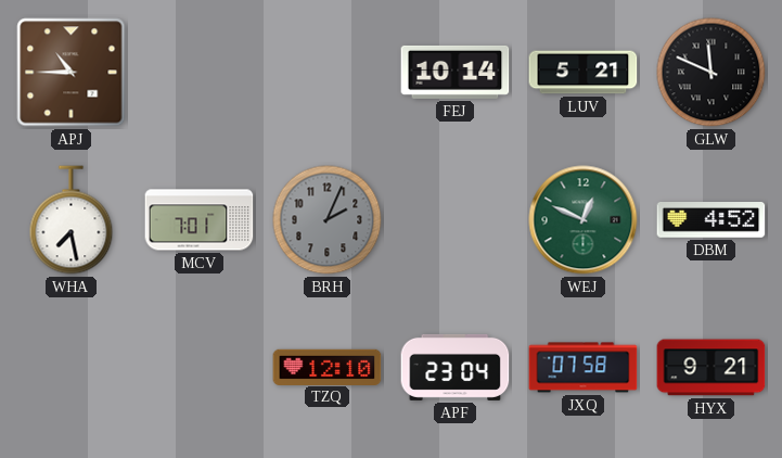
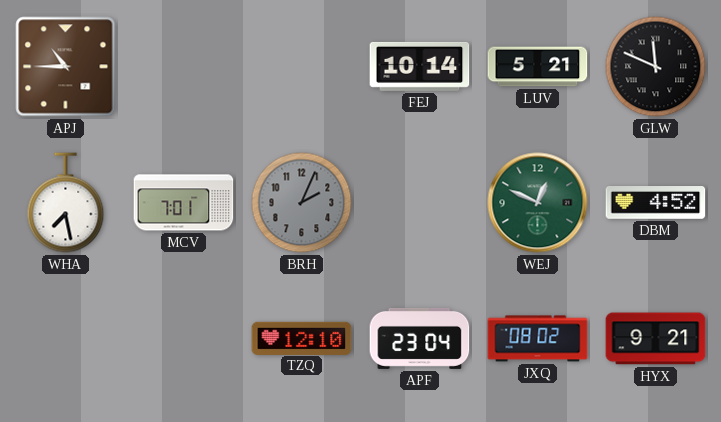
JXQ: 07:58 -> 08:02 (538, 339)
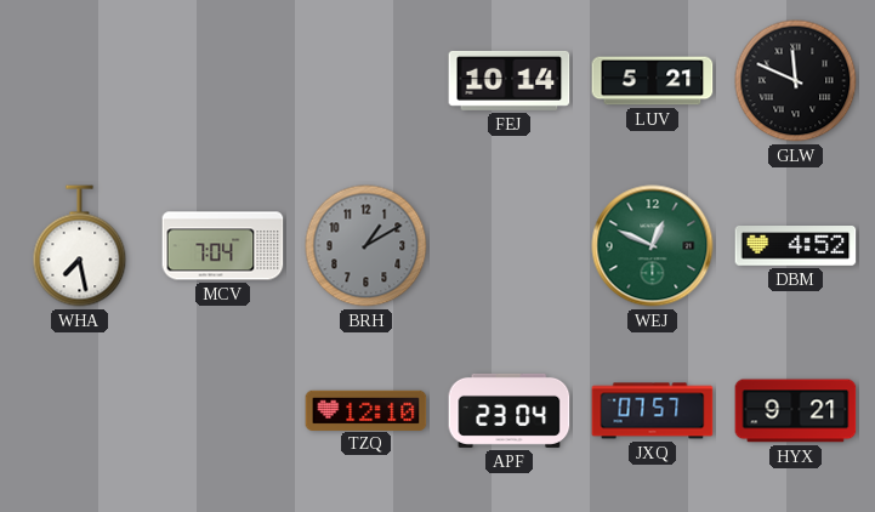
APJ: 10:45 -> none (66, 67)
MCV: 7:01 -> 7:04 (223, 246)
BRH: 2:04 -> 1:10 (367, 246)
JXQ: 08:02 -> 07:57 (653, 411)
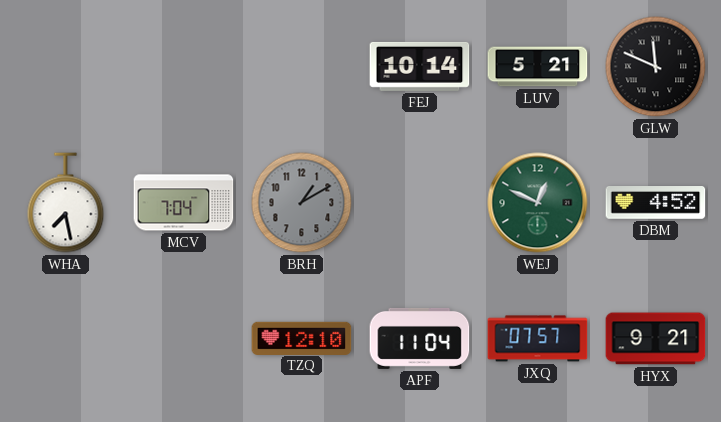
APF: 23:04 -> 11:04 (420, 338)
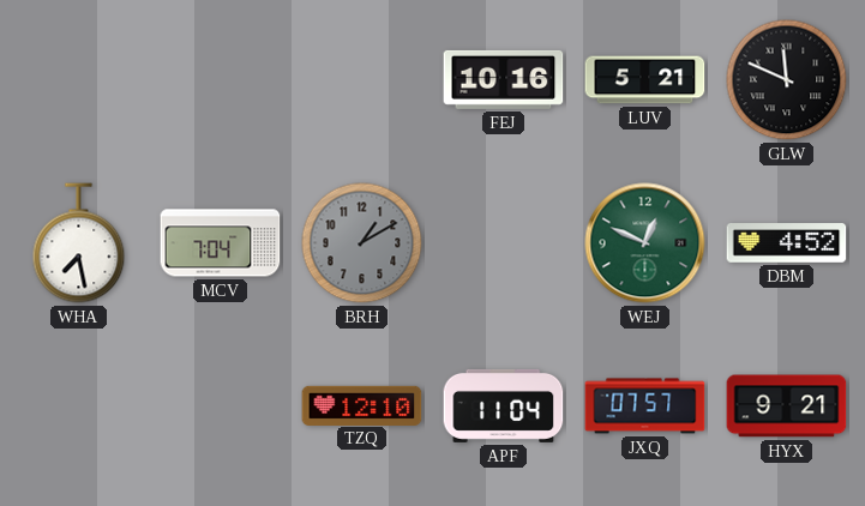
FEJ: 10:14 -> 10:16 (504, 79)
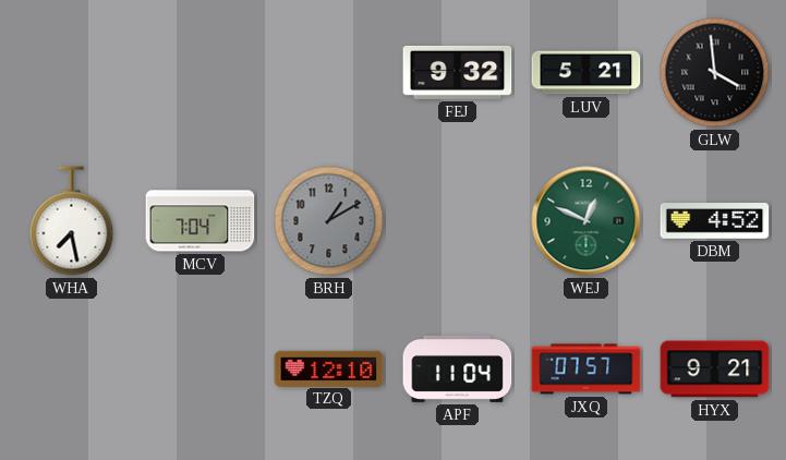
FEJ: 10:16 -> 9:32 (458, 72)
GLW: 11:49 -> 3:59 (715, 73)
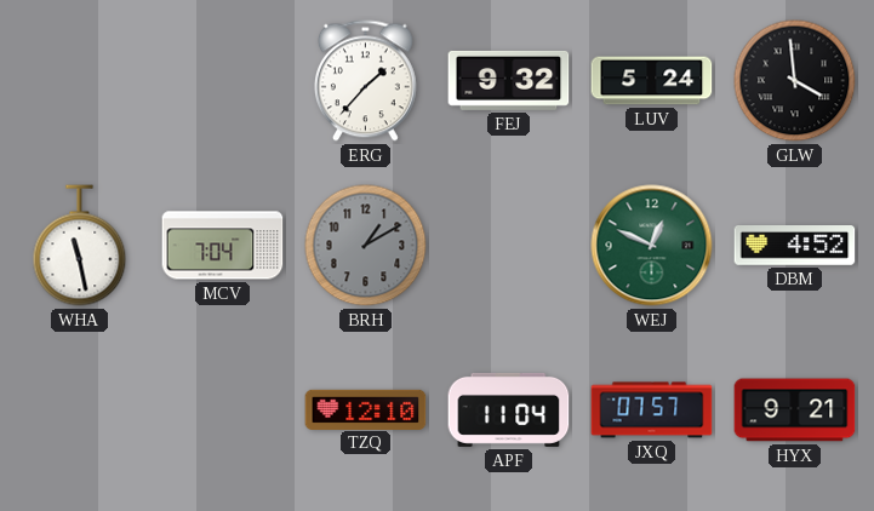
ERG: none -> 1:37 (365, 81)
LUV: 5:21 -> 5:24 (652, 81)
WHA: 7:28 -> 11:28 (80, 246)
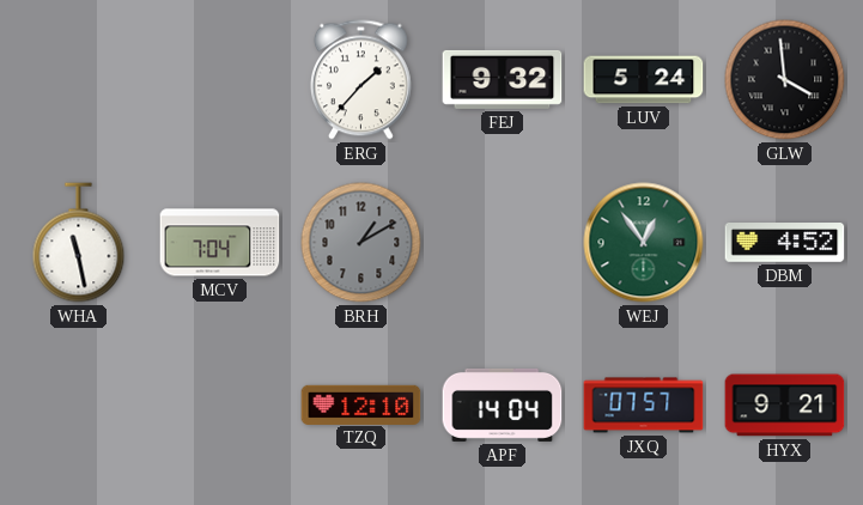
WEJ: 12:49 -> 12:54 (644, 243)
APF: 11:04 -> 14:04 (503, 404)
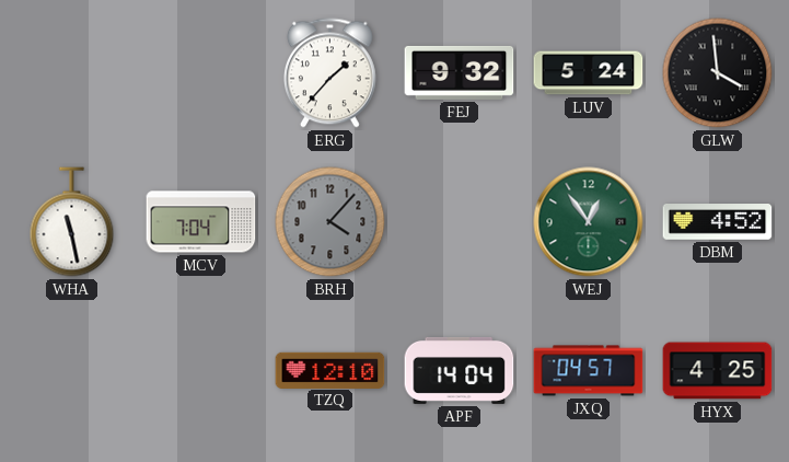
BRH: 1:10 -> 4:07 (330, 222)
JXQ: 07:57 -> 04:57 (589, 371)
HYX: 9:21 -> 4:25 (718, 371)
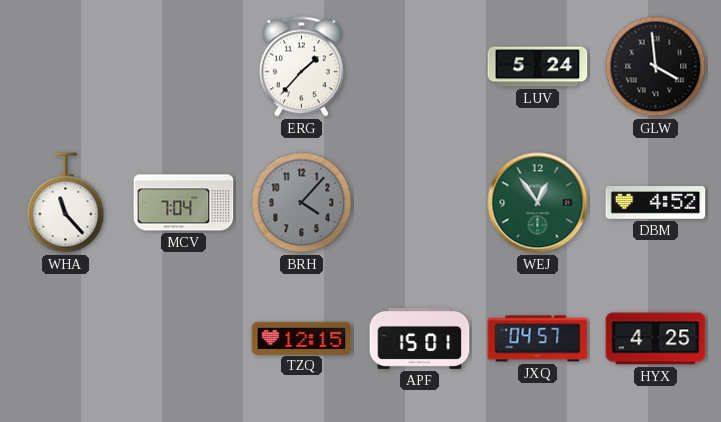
FEJ: 9:32 -> none (460, 72)
WHA: 11:28 -> 11:23 (66, 203)
TZQ: 12:10 -> 12:15 (302, 338)
APF: 14:04 -> 15:01 (420, 338)
